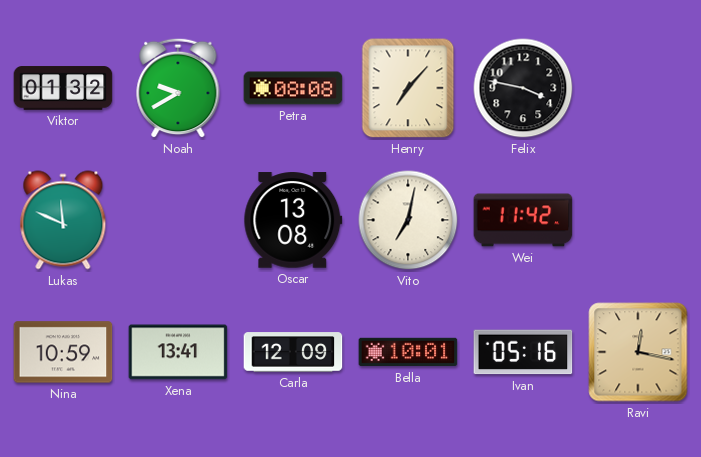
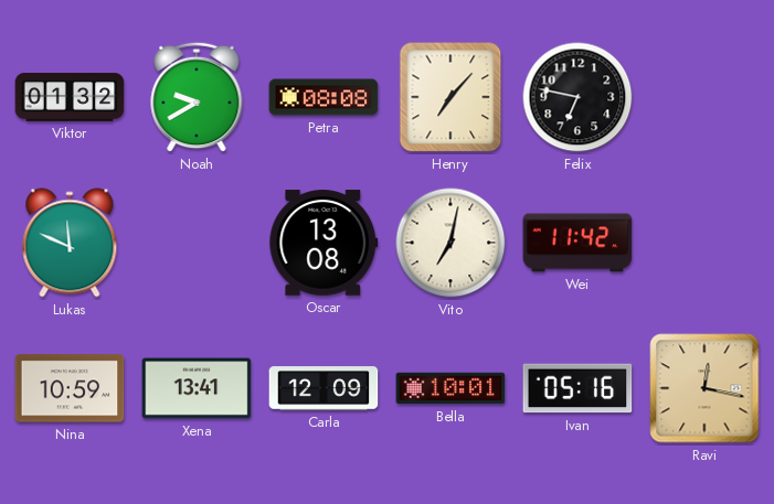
Felix: 3:47 -> 6:47 (577, 97)
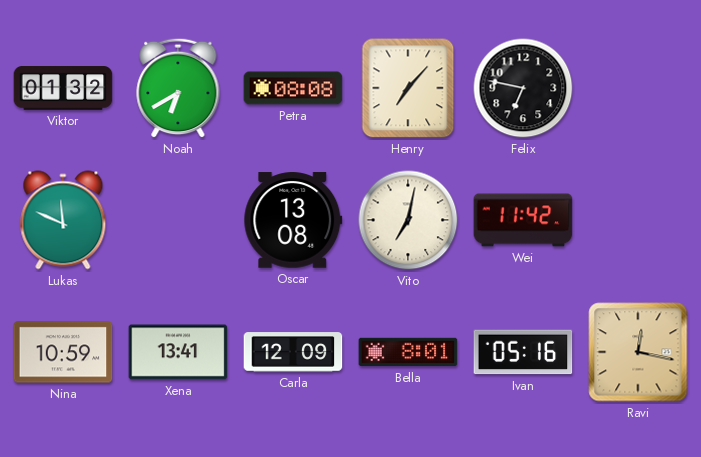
Noah: 9:40 -> 6:40 (178, 88)
Bella: 10:01 -> 8:01 (408, 352)
